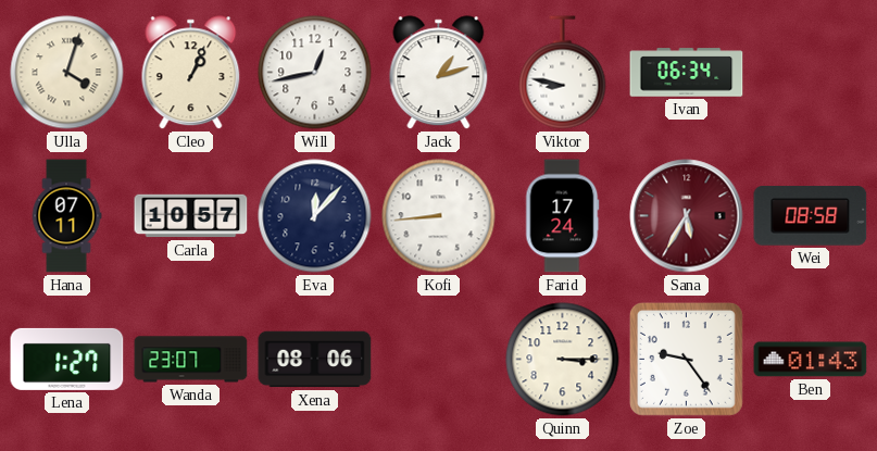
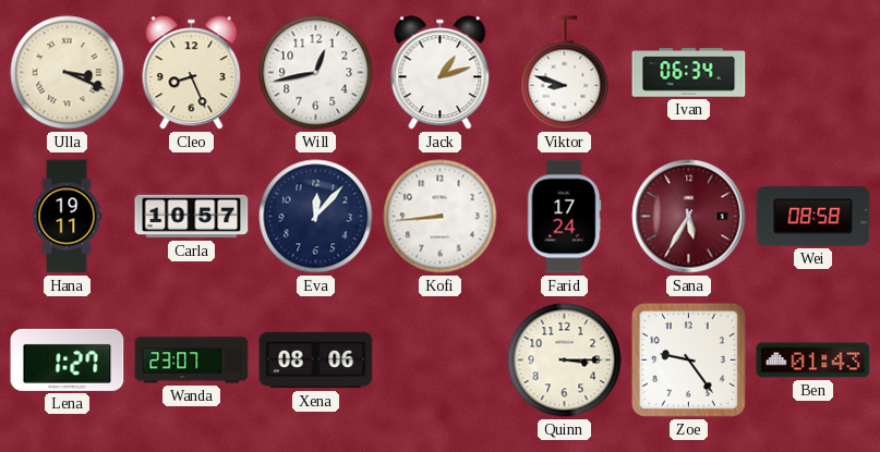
Ulla: 4:03 -> 3:19 (68, 73)
Cleo: 1:04 -> 8:26 (192, 73)
Viktor: 8:47 -> 8:48 (565, 73)
Hana: 07:11 -> 19:11 (67, 217)
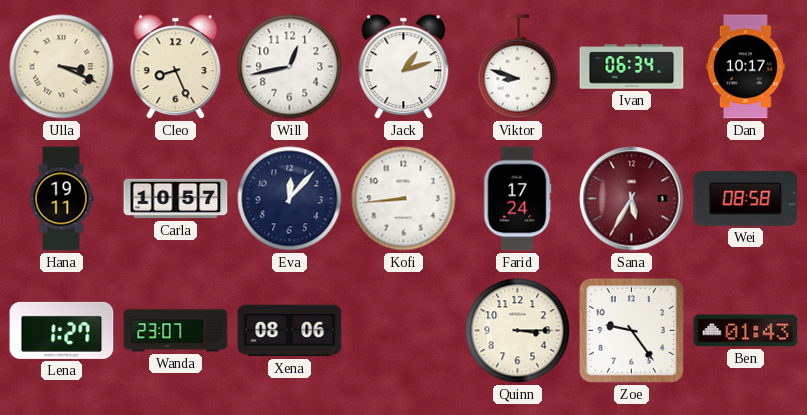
Dan: none -> 10:17 (745, 67)
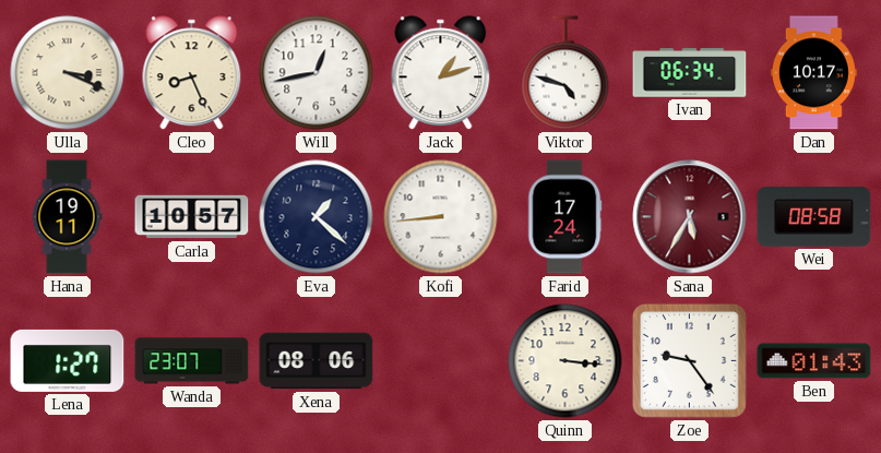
Viktor: 8:48 -> 4:48 (565, 73)
Eva: 12:07 -> 1:22 (317, 217)
Quinn: 3:15 -> 3:16 (565, 361)
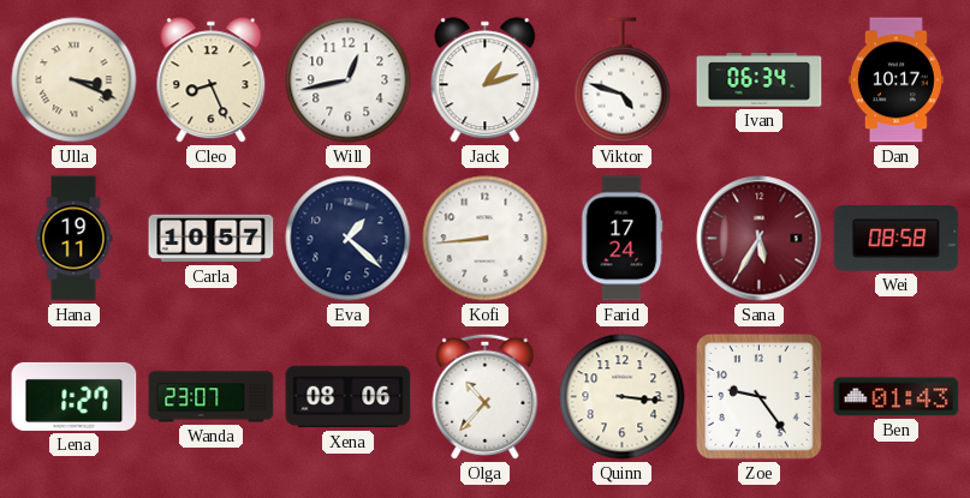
Olga: none -> 10:37 (486, 396)
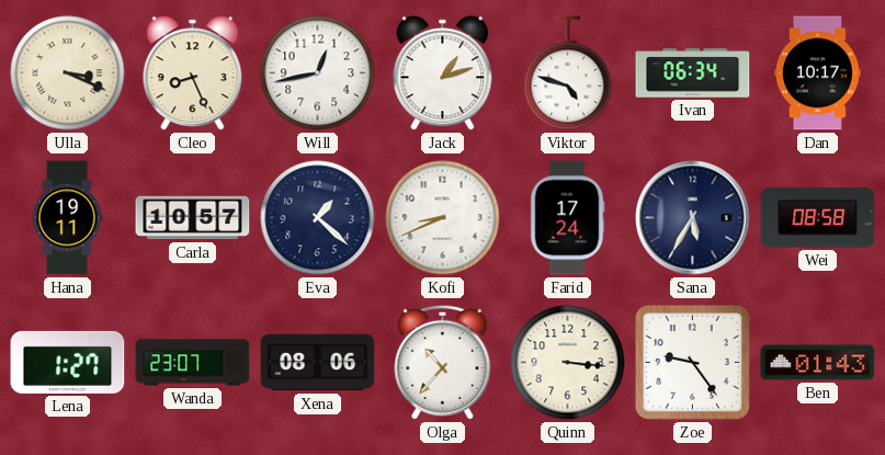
Kofi: 8:44 -> 8:41 (443, 218)
Sana dial: burgundy -> navy (693, 218)
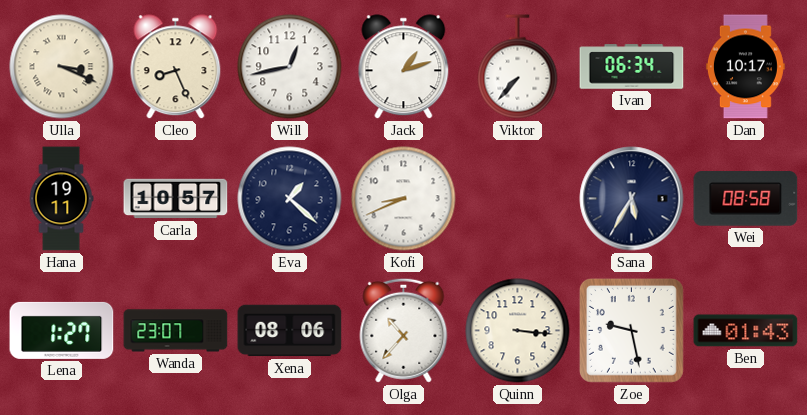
Viktor: 4:48 -> 7:37 (518, 67)
Farid: 17:24 -> none (567, 218)
Zoe: 9:24 -> 9:28 (631, 330)
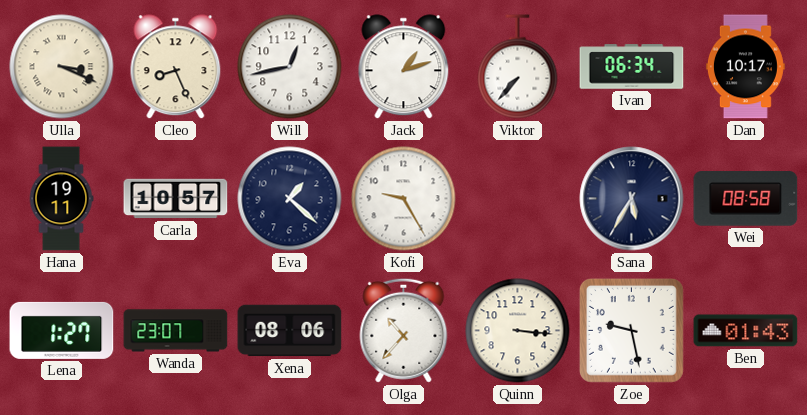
Kofi: 8:41 -> 9:25 (404, 199)
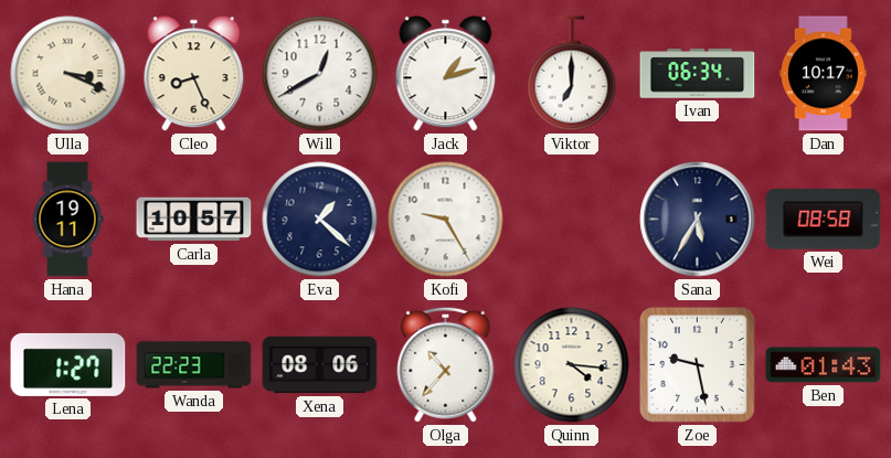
Will: 12:43 -> 12:40 (320, 74)
Viktor: 7:37 -> 7:00 (572, 74)
Wanda: 23:07 -> 22:23 (194, 365)
Quinn: 3:16 -> 4:16 (572, 365)
